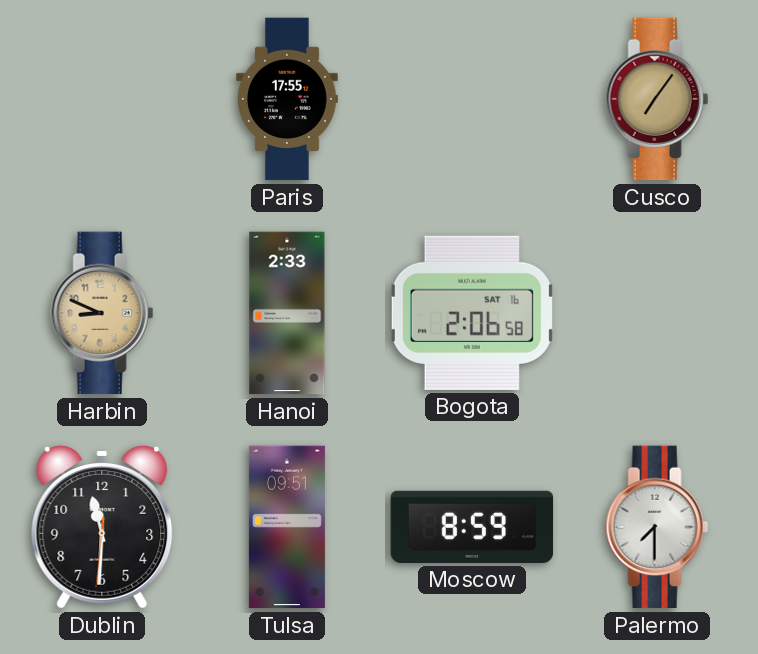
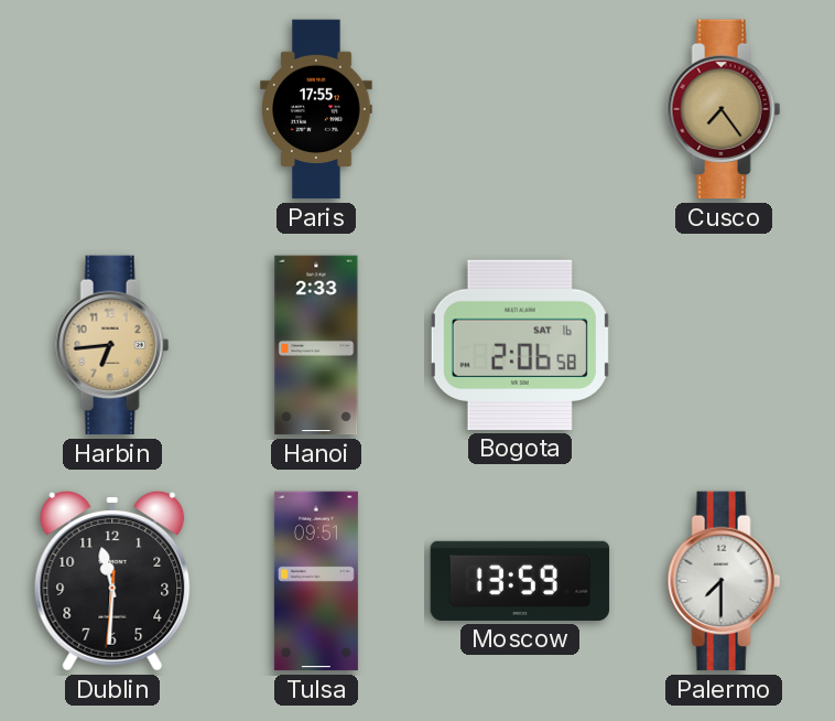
Cusco: 7:06 -> 7:24 (724, 109)
Harbin: 8:49 -> 6:44 (112, 345)
Moscow: 8:59 -> 13:59 (520, 581)
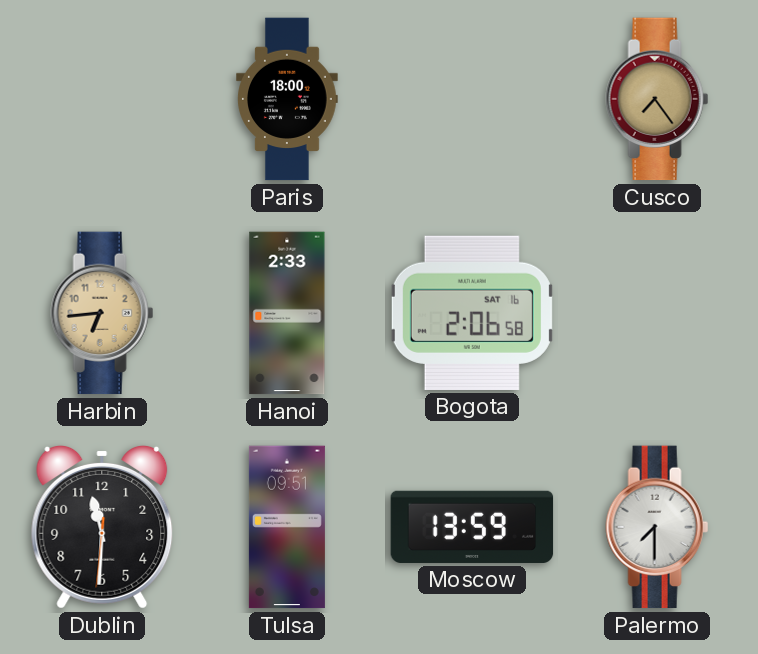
Paris: 17:55 -> 18:00 (287, 99)
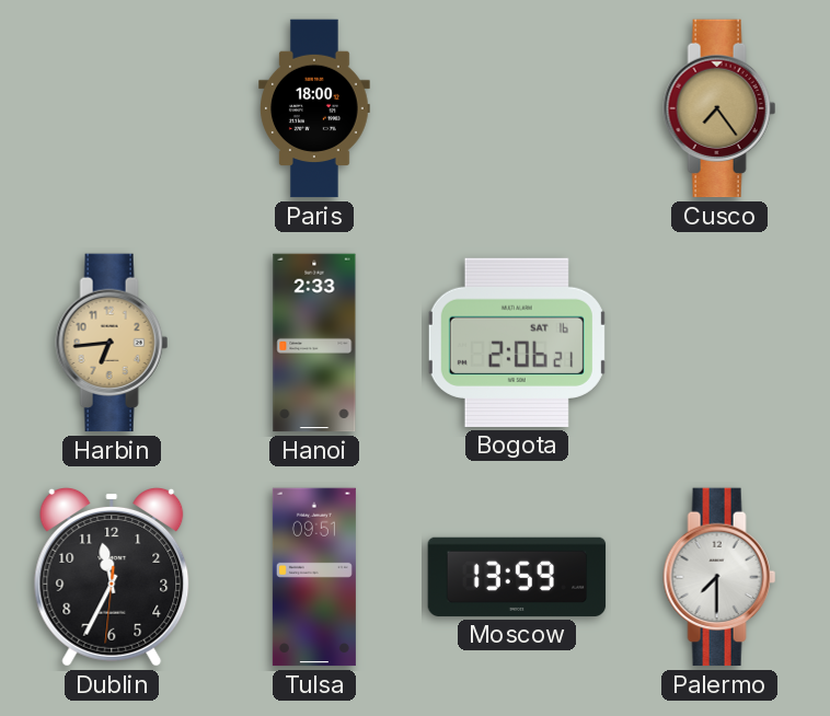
Bogota: 2:06:58 -> 2:06:21 (517, 343)
Dublin: 11:30 -> 11:34 (112, 577)
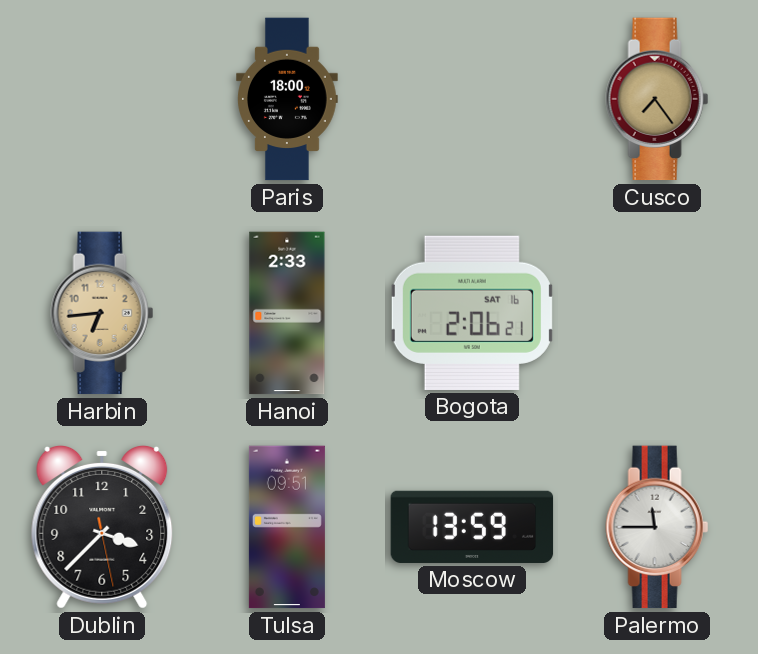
Dublin: 11:34 -> 3:37 (102, 527)
Palermo: 7:30 -> 11:45 (657, 527)
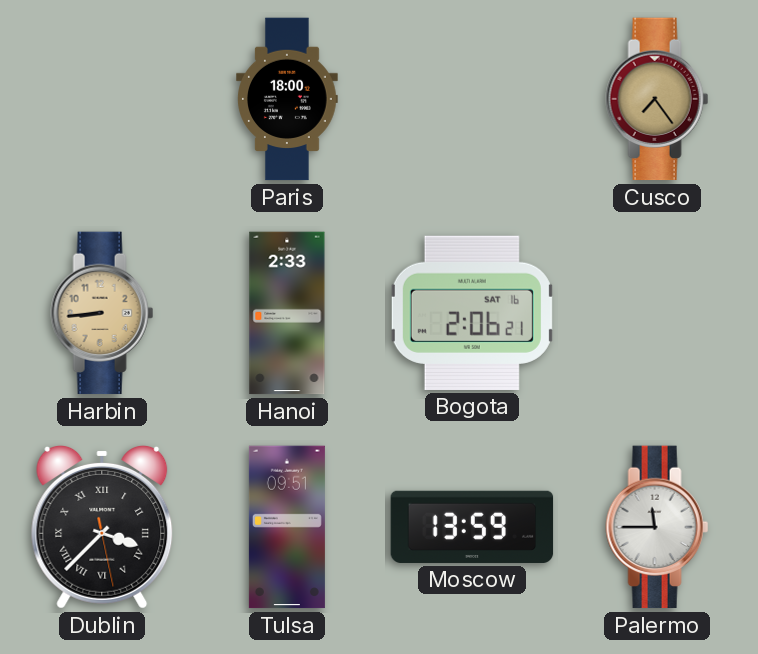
Harbin: 6:44 -> 8:44 (102, 313)
Dublin numerals: Arabic -> Roman (102, 527)
